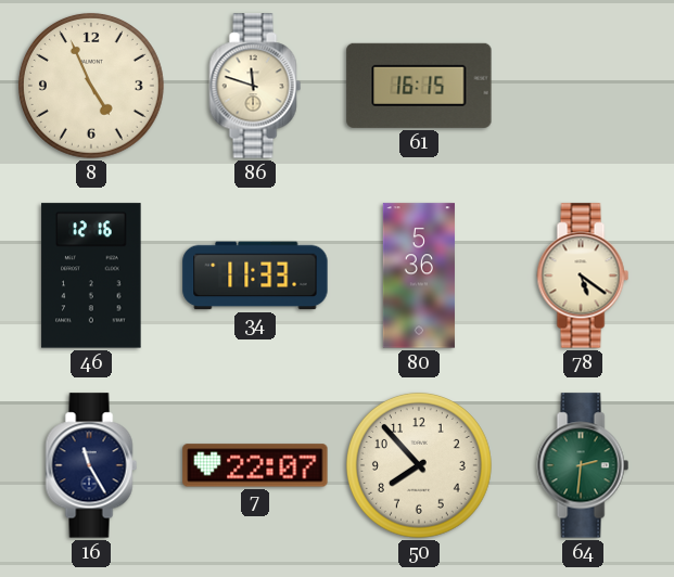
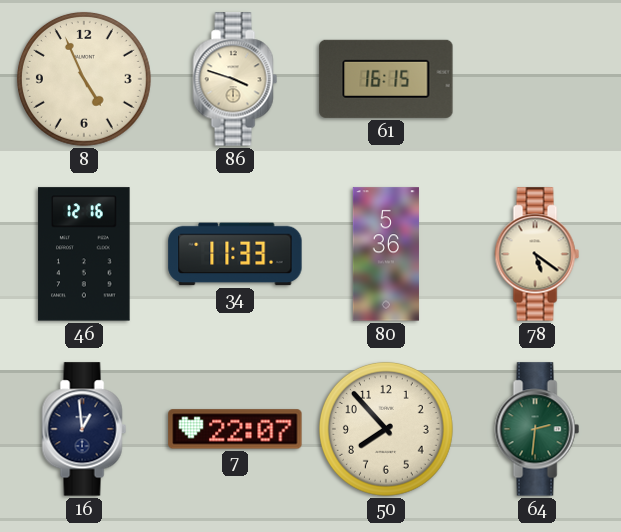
86: 11:48 -> 3:48 (235, 79)
16: 11:25 -> 12:59 (84, 429)
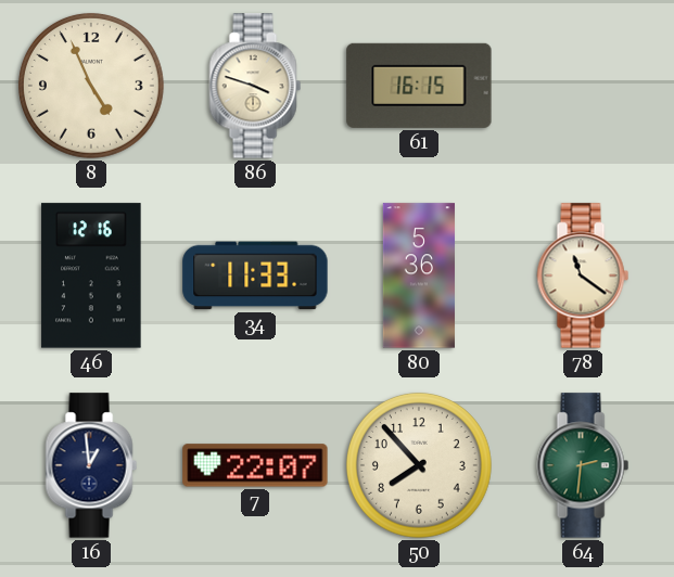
78: 5:21 -> 11:21 (583, 275)
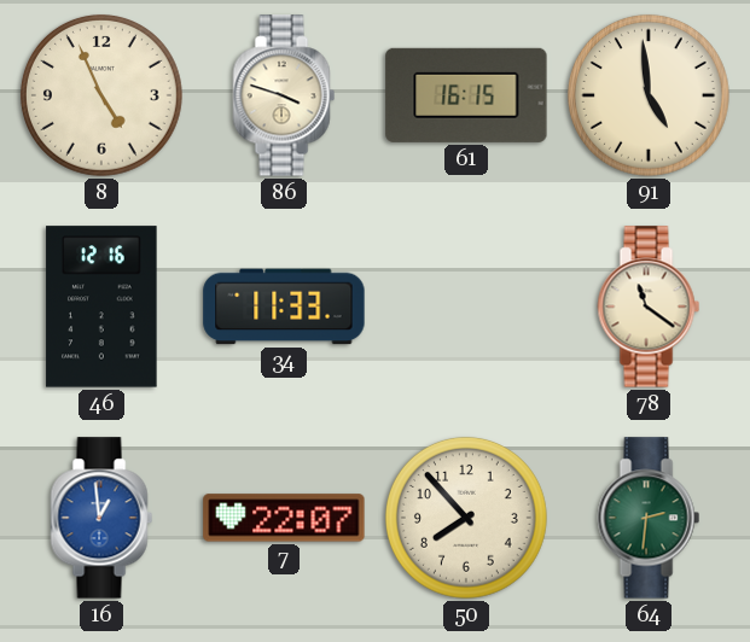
91: none -> 4:59 (649, 95)
80: 5:36 -> none (419, 275)
16 dial: navy -> blue (101, 518)
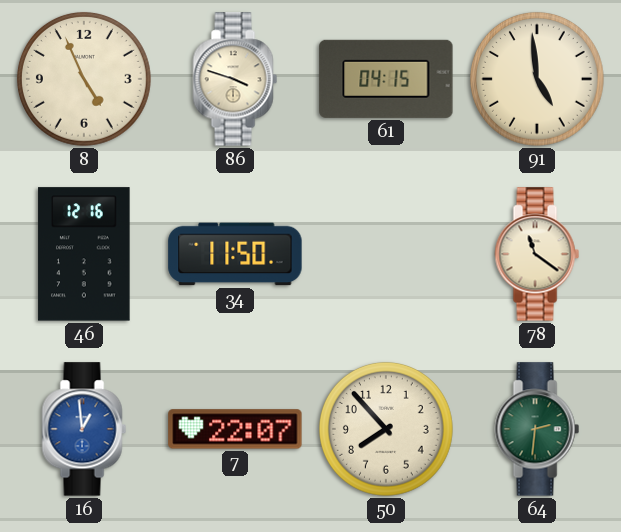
61: 16:15 -> 04:15 (386, 79)
34: 11:33 -> 11:50 (235, 254)
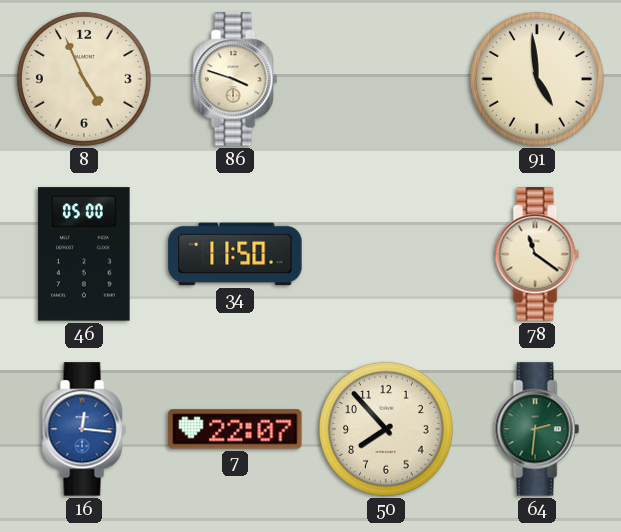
61: 04:15 -> none (386, 79)
46: 12:16 -> 05:00 (84, 254)
16: 12:59 -> 12:16 (84, 429)
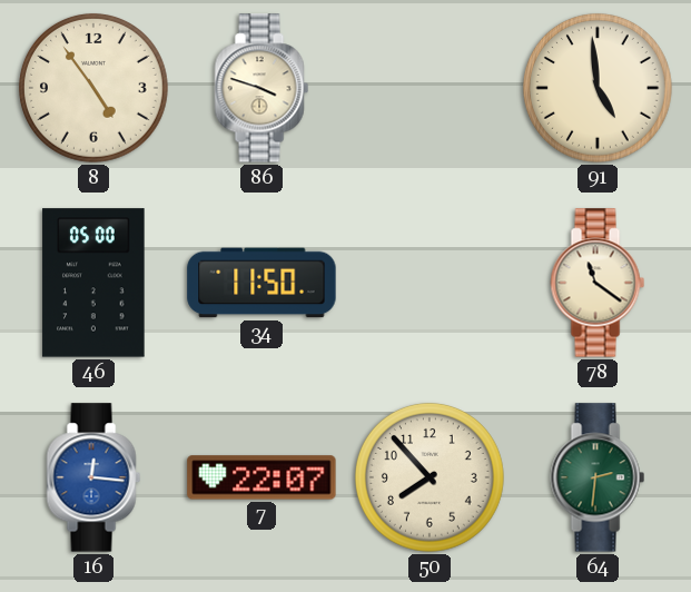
8: 4:56 -> 4:54 (93, 88)
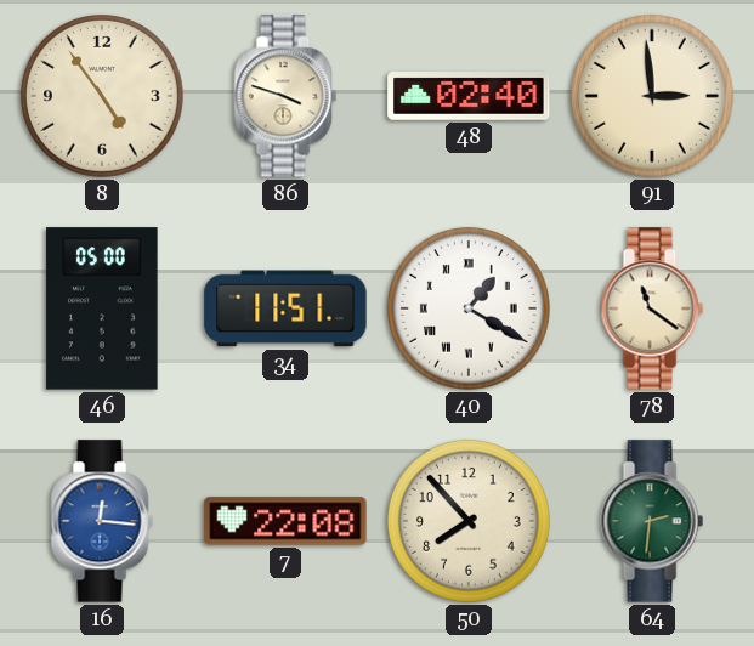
48: none -> 02:40 (469, 97)
91: 4:59 -> 2:59 (652, 96)
34: 11:50 -> 11:51 (285, 308)
40: none -> 1:20 (469, 308)
7: 22:07 -> 22:08 (285, 521)
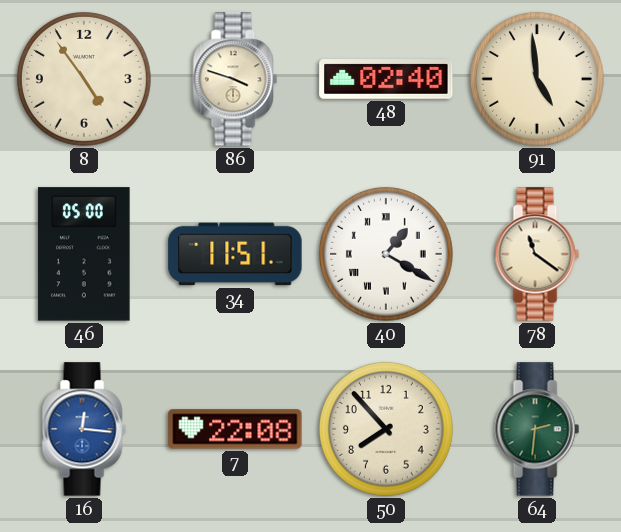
91: 2:59 -> 4:59 (537, 79)
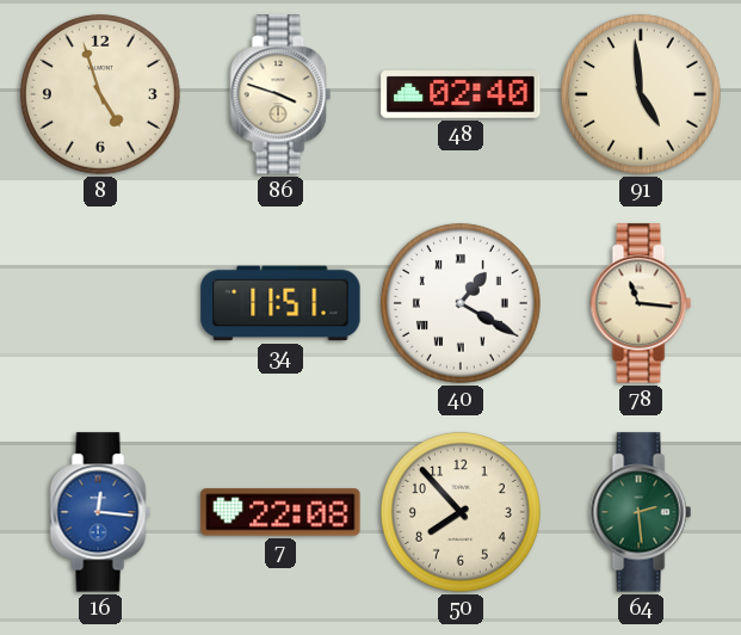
8: 4:54 -> 4:57 (100, 94)
46: 05:00 -> none (84, 254)
78: 11:21 -> 11:16 (641, 303)
64: 2:31 -> 2:29 (641, 512)
